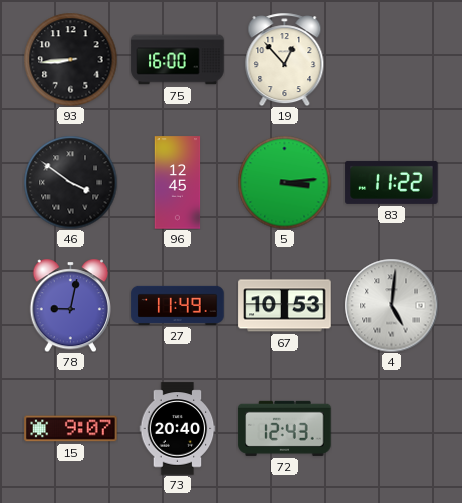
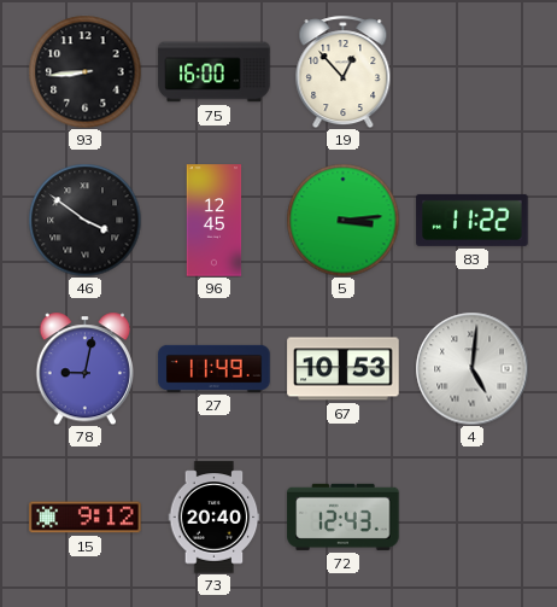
15: 9:07 -> 9:12 (86, 518)
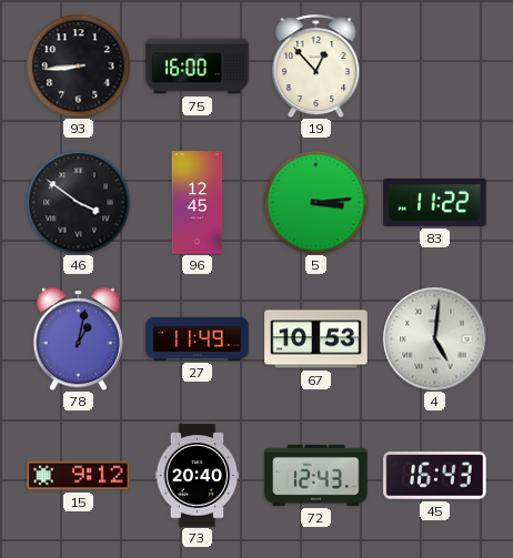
78: 9:02 -> 1:02 (78, 338)
45: none -> 16:43 (435, 476)
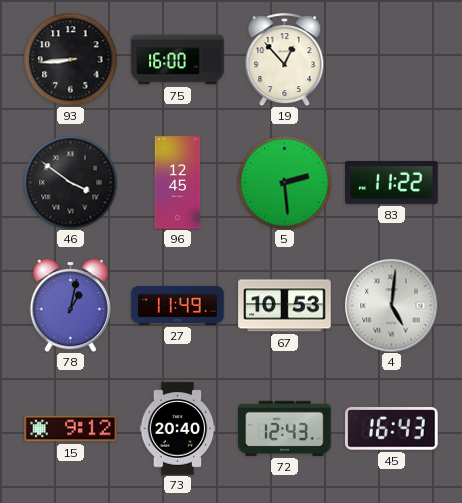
5: 3:14 -> 2:29 (284, 182)
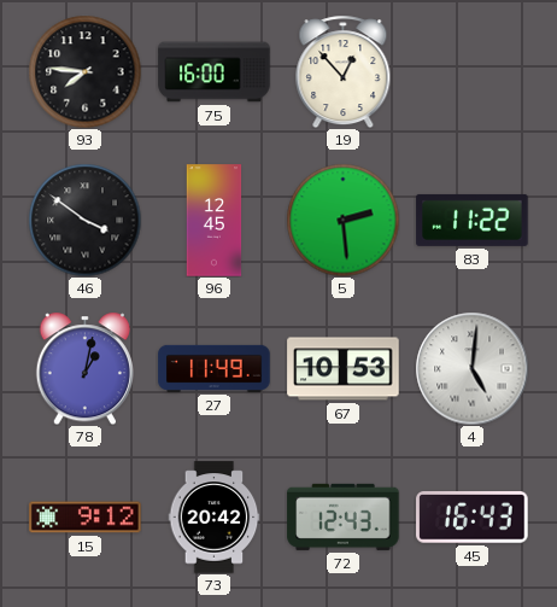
93: 8:44 -> 7:46 (84, 71)
73: 20:40 -> 20:42 (215, 518)
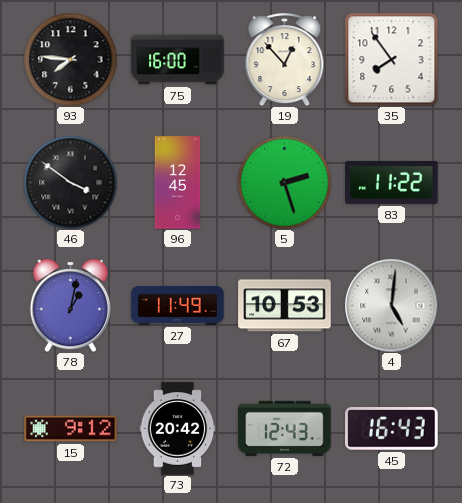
35: none -> 7:54 (391, 59)
5: 2:29 -> 2:27 (284, 182)
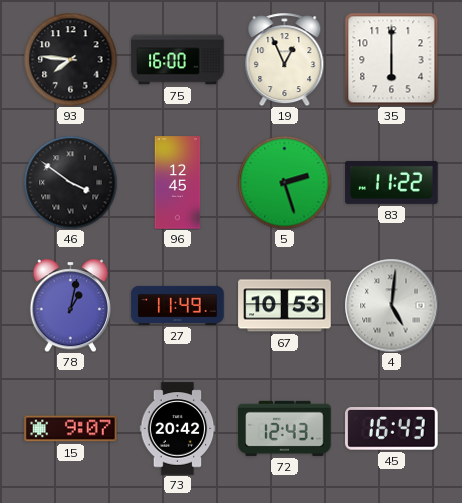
19: 12:53 -> 12:56 (285, 59)
35: 7:54 -> 6:00 (391, 59)
15: 9:12 -> 9:07 (71, 429)
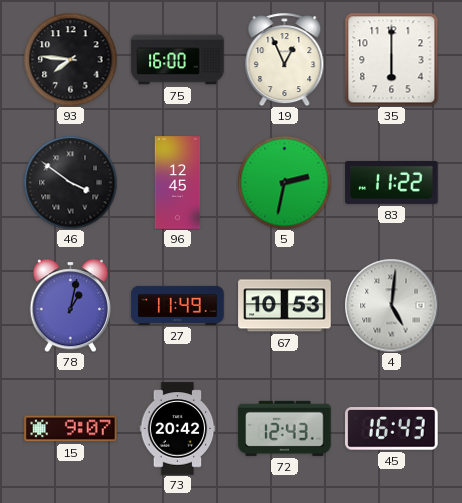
5: 2:27 -> 2:32 (284, 182)
